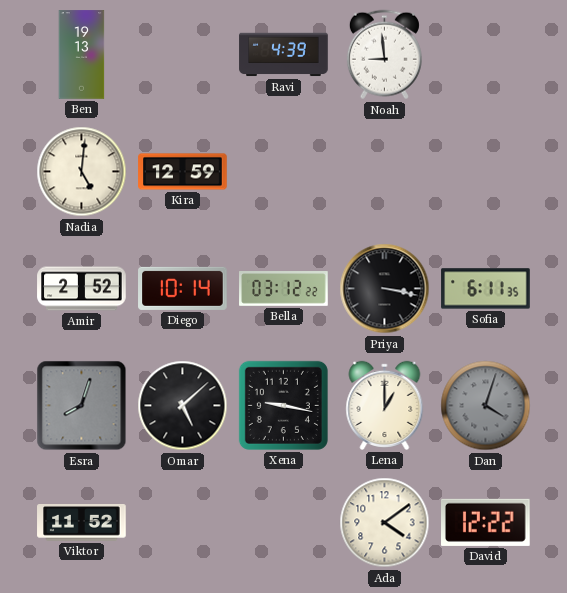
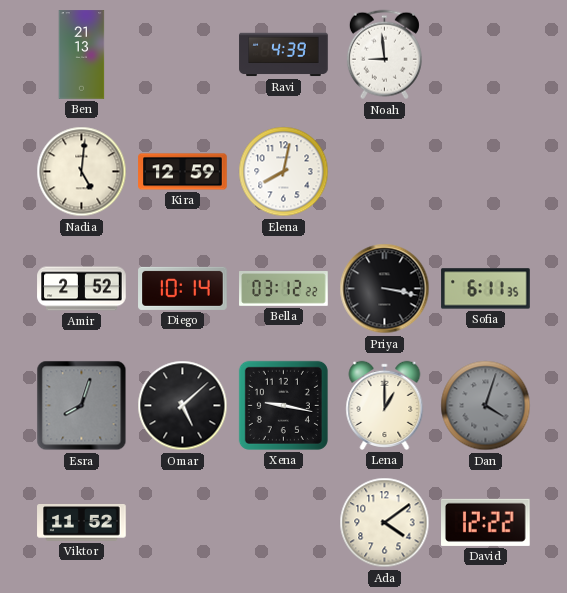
Ben: 19:13 -> 21:13 (82, 55)
Elena: none -> 8:02 (284, 172)
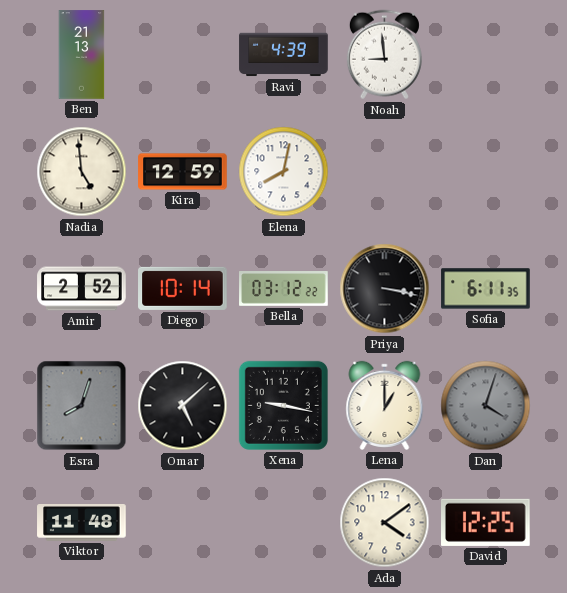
Nadia: 5:01 -> 4:59 (82, 172)
Viktor: 11:52 -> 11:48 (82, 523)
David: 12:22 -> 12:25 (486, 522)
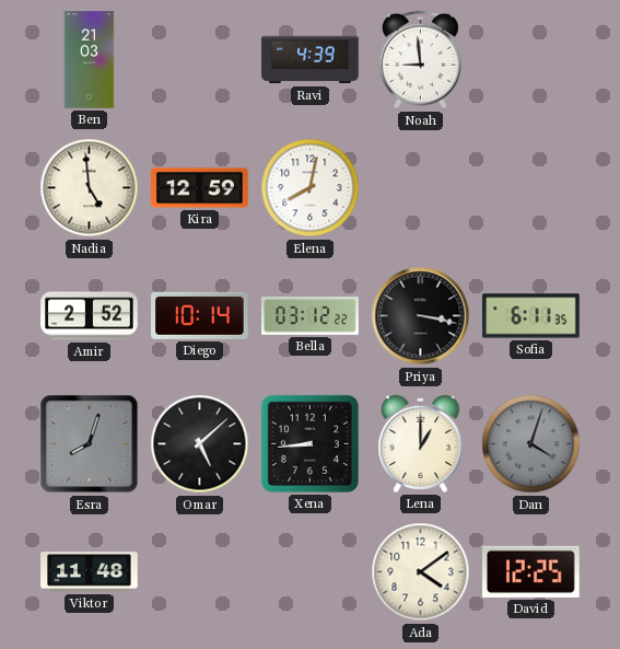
Ben: 21:13 -> 21:03 (90, 60)
Xena: 9:17 -> 8:44 (309, 443)
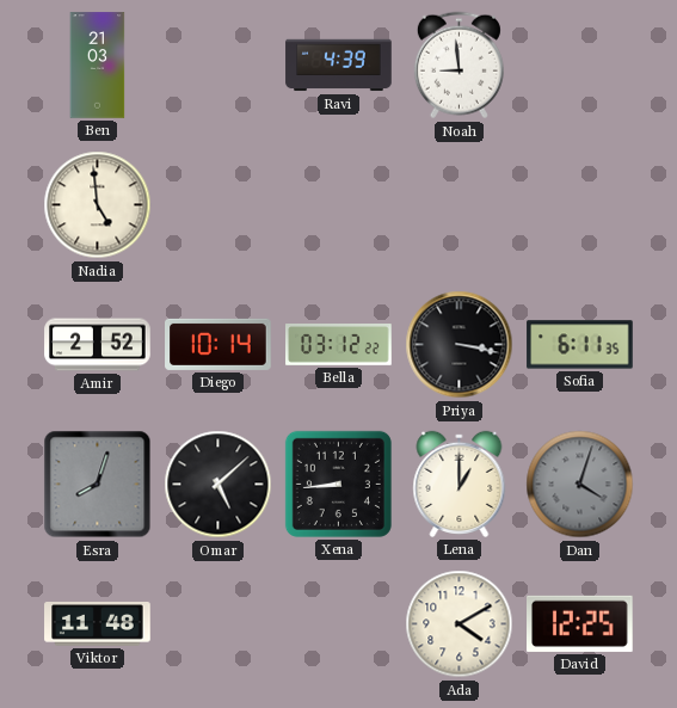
Kira: 12:59 -> none (200, 188)
Elena: 8:02 -> none (311, 188)
Ada: 4:09 -> 4:10 (460, 624)
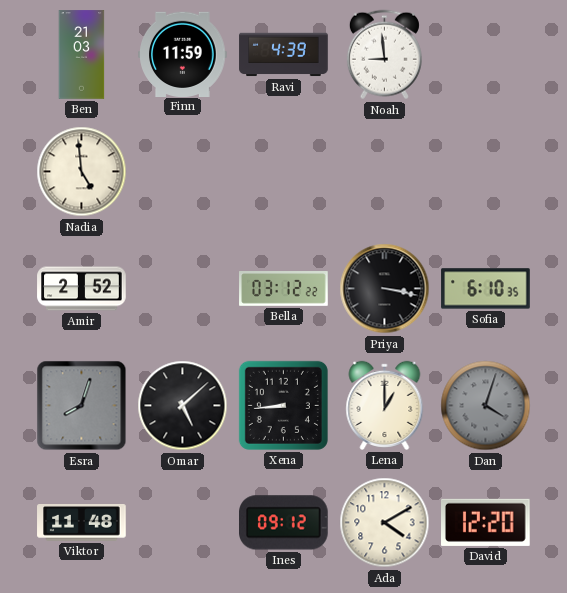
Finn: none -> 11:59 (183, 54)
Diego: 10:14 -> none (219, 344)
Sofia: 6:11 -> 6:10 (486, 289)
Ines: none -> 09:12 (284, 523)
David: 12:25 -> 12:20 (486, 522)
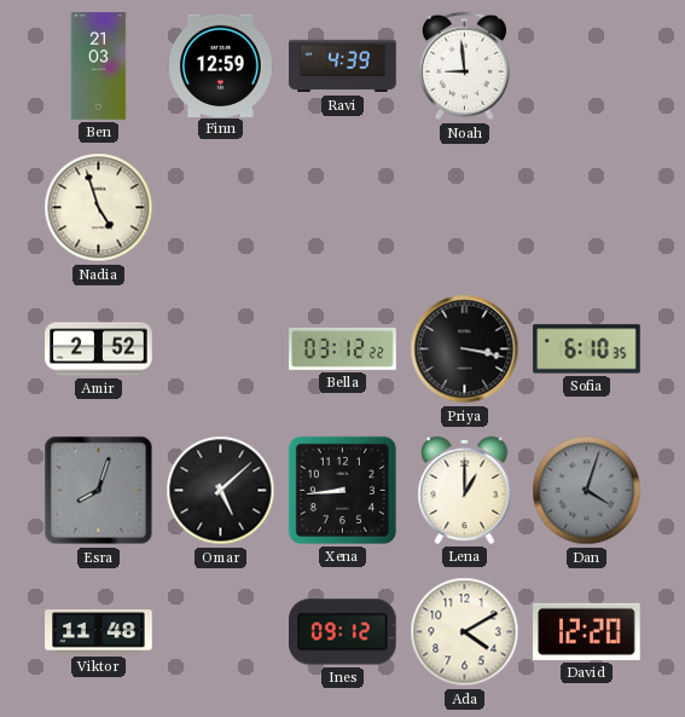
Finn: 11:59 -> 12:59 (221, 65)
Nadia: 4:59 -> 4:57 (99, 208)
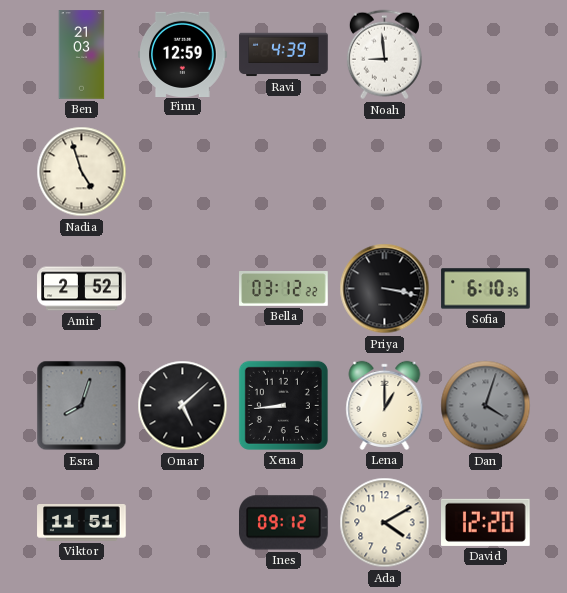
Viktor: 11:48 -> 11:51 (82, 523)
